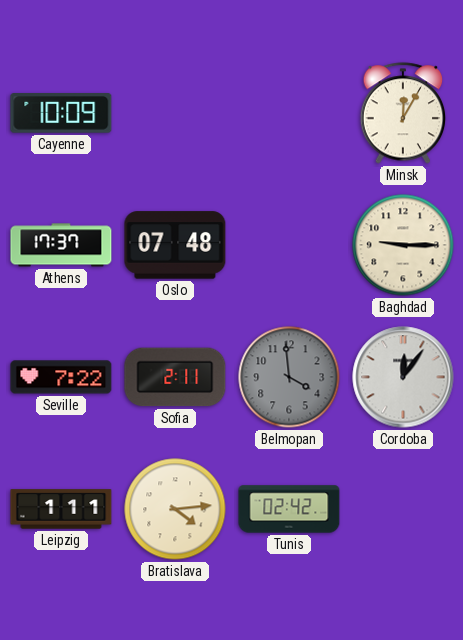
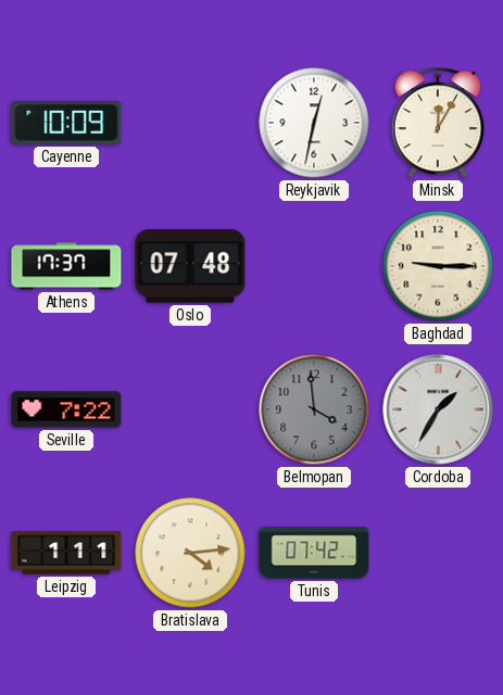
Reykjavik: none -> 12:32 (314, 123)
Sofia: 2:11 -> none (175, 377)
Cordoba: 12:06 -> 1:35 (438, 409)
Tunis: 02:42 -> 07:42 (314, 553)
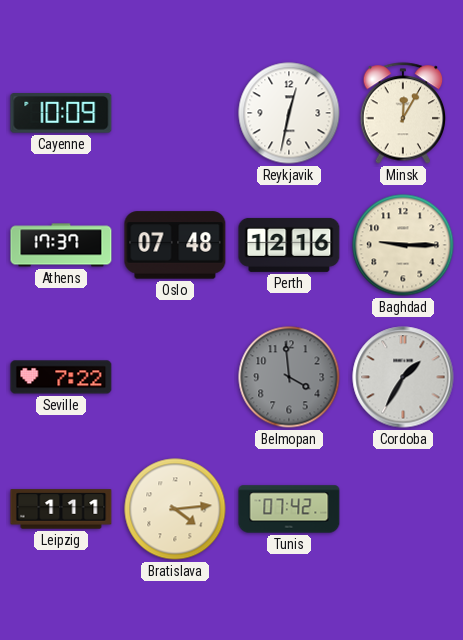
Perth: none -> 12:16 (289, 245)
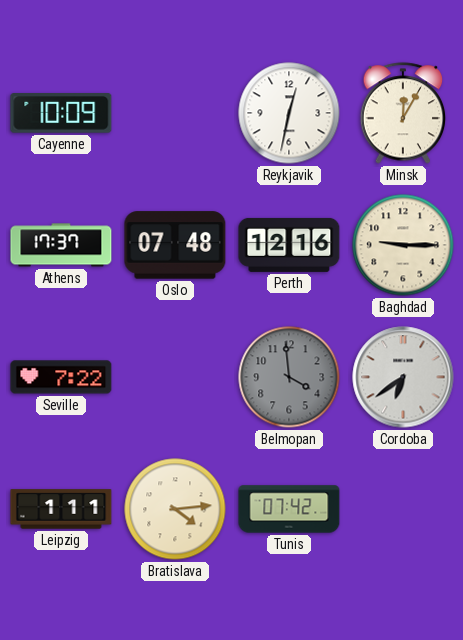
Cordoba: 1:35 -> 6:39 (403, 377)
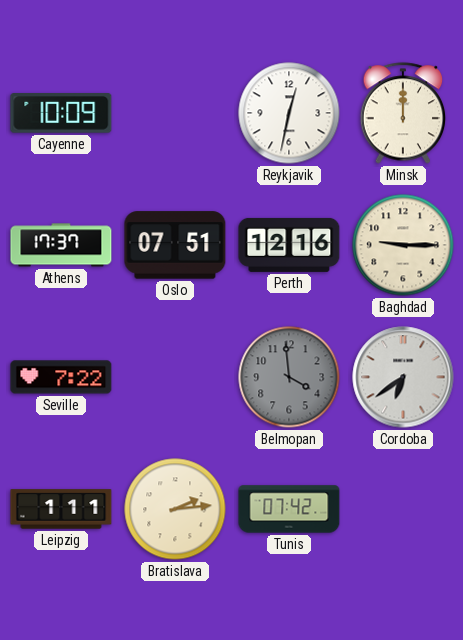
Minsk: 12:05 -> 12:00 (403, 113)
Oslo: 07:48 -> 07:51 (175, 245)
Bratislava: 4:14 -> 2:14 (175, 509)
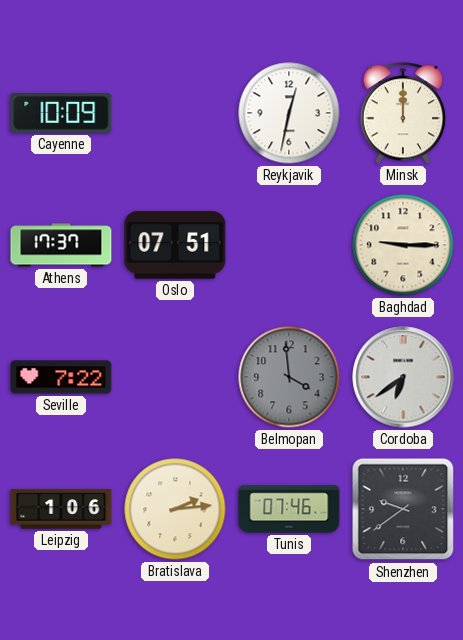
Perth: 12:16 -> none (289, 245)
Leipzig: 1:11 -> 1:06 (61, 509)
Tunis: 07:42 -> 07:46 (289, 509)
Shenzhen: none -> 9:39 (403, 509)
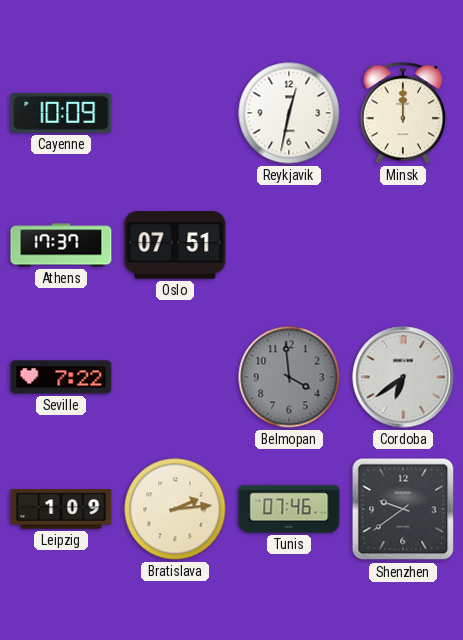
Baghdad: 9:15 -> none (403, 245)
Leipzig: 1:06 -> 1:09 (61, 509)
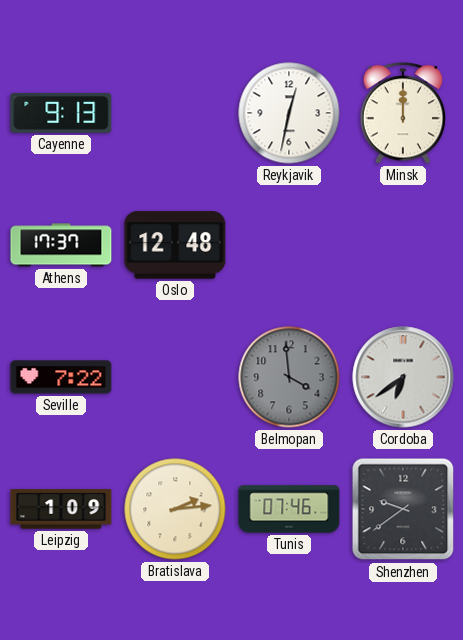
Cayenne: 10:09 -> 9:13 (61, 113)
Oslo: 07:51 -> 12:48 (175, 245)
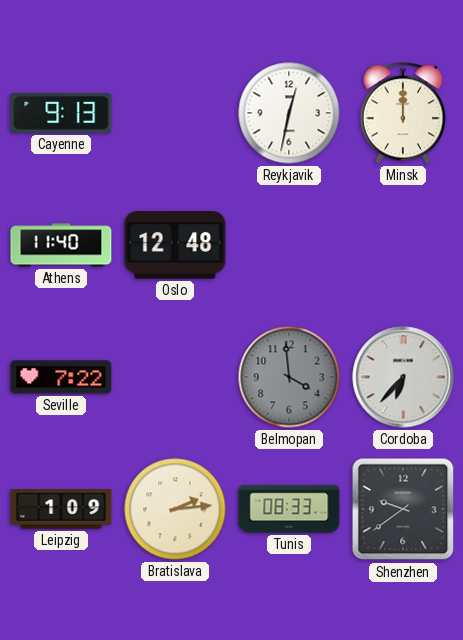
Athens: 17:37 -> 11:40 (61, 245)
Cordoba: 6:39 -> 6:37 (403, 377)
Tunis: 07:46 -> 08:33 (289, 509)
